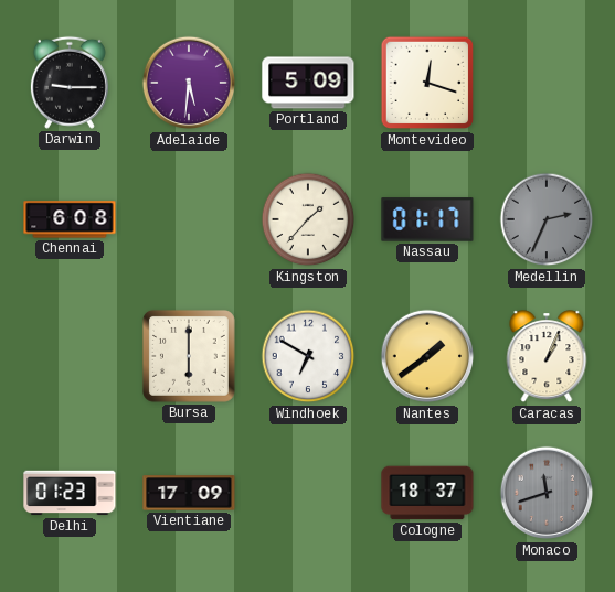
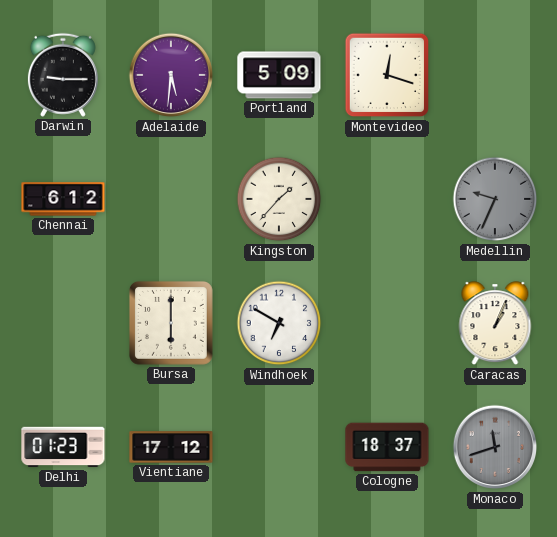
Chennai: 6:08 -> 6:12 (63, 199)
Nassau: 01:17 -> none (427, 219)
Medellin: 2:34 -> 9:34 (495, 199)
Nantes: 1:39 -> none (427, 356)
Vientiane: 17:09 -> 17:12 (171, 447)
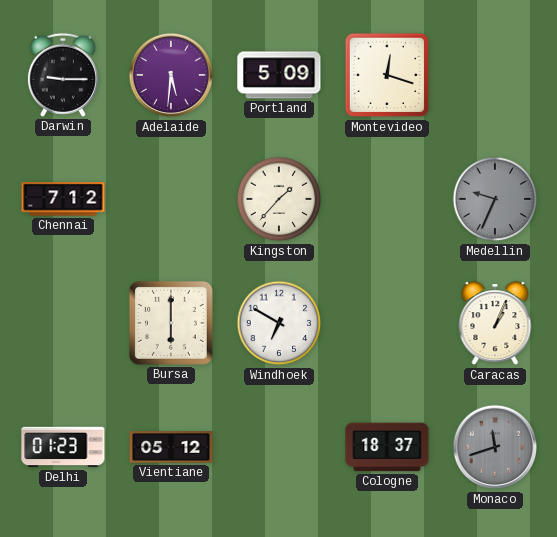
Chennai: 6:12 -> 7:12 (63, 199)
Vientiane: 17:12 -> 05:12 (171, 447)
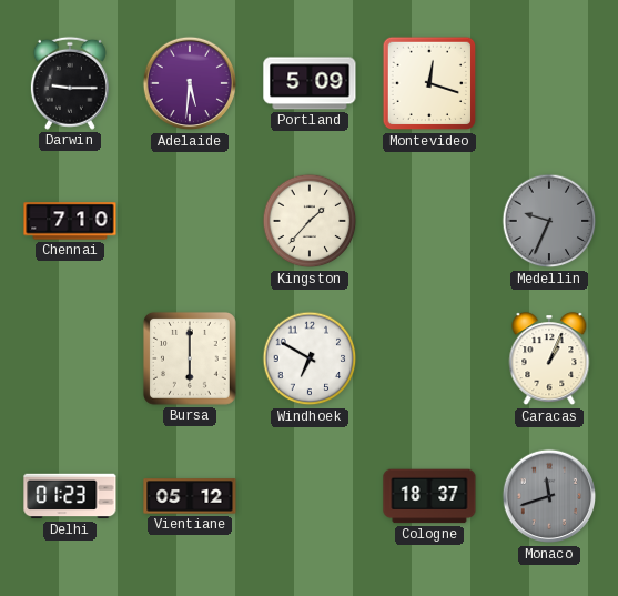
Chennai: 7:12 -> 7:10 (70, 221)
